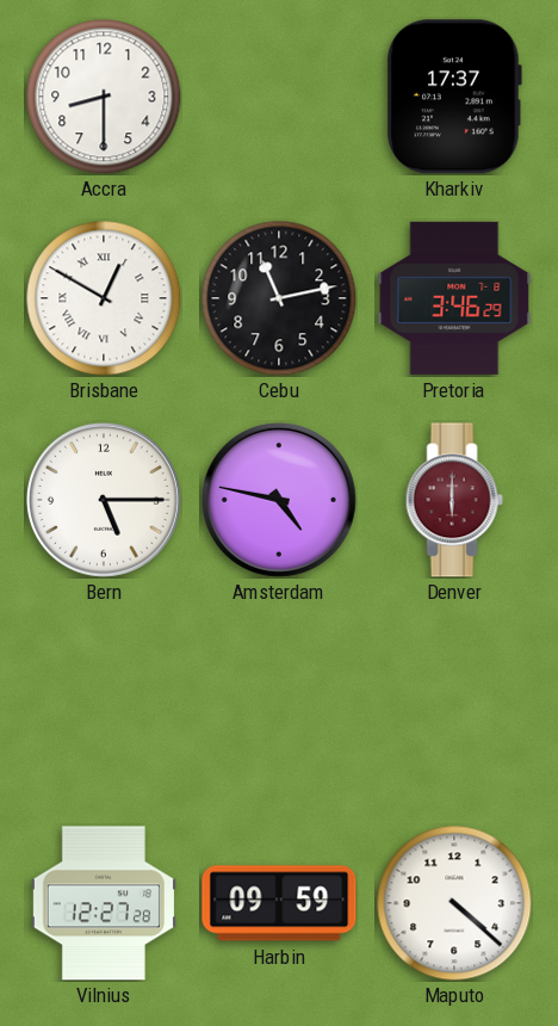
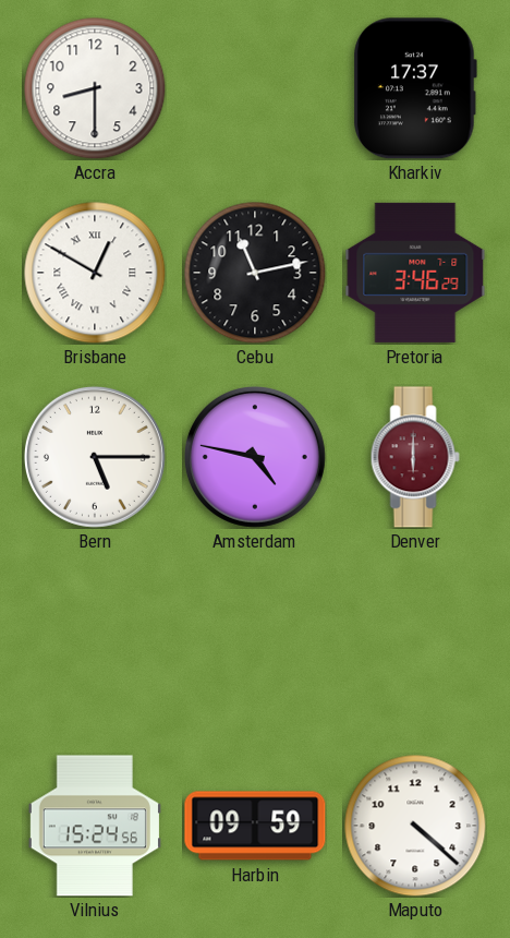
Vilnius: 12:27 -> 15:24 (95, 826)
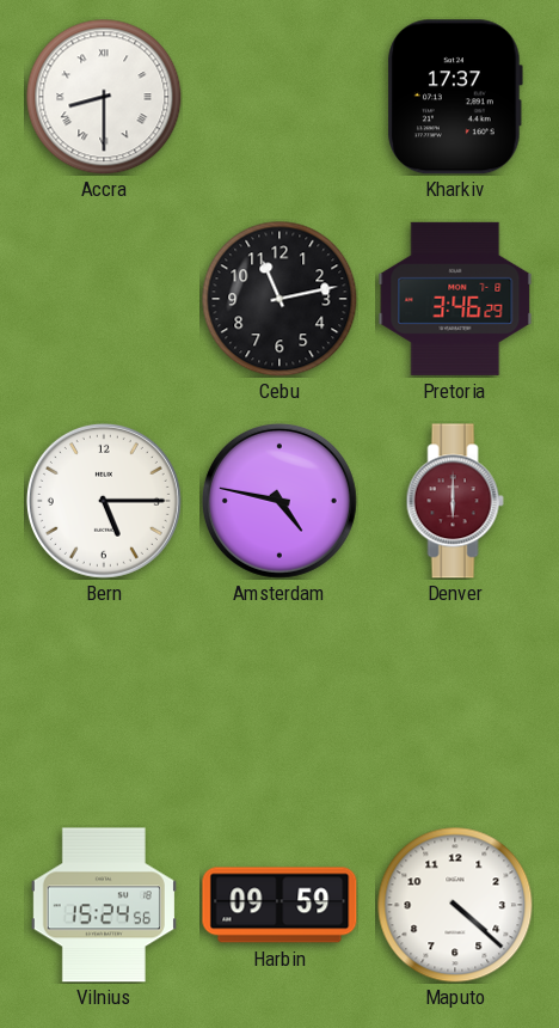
Accra numerals: Arabic -> Roman (104, 97)
Brisbane: 12:50 -> none (95, 273)
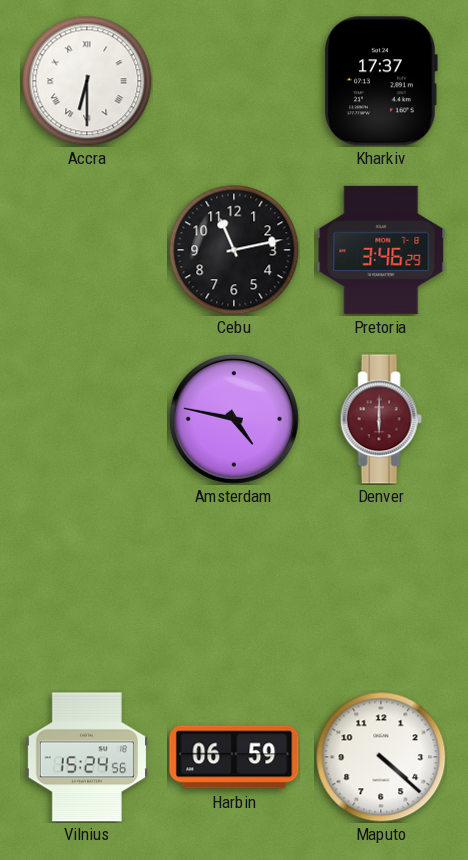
Accra: 8:30 -> 6:30 (87, 81)
Bern: 5:15 -> none (104, 501)
Harbin: 09:59 -> 06:59 (234, 757)
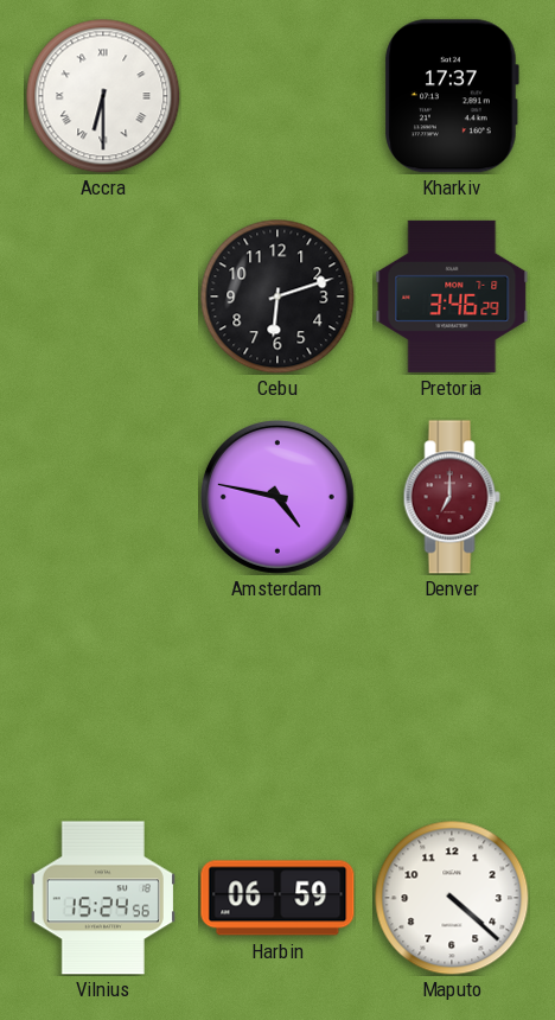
Cebu: 11:13 -> 6:12 (277, 297)
Denver: 6:00 -> 7:00 (452, 497)
